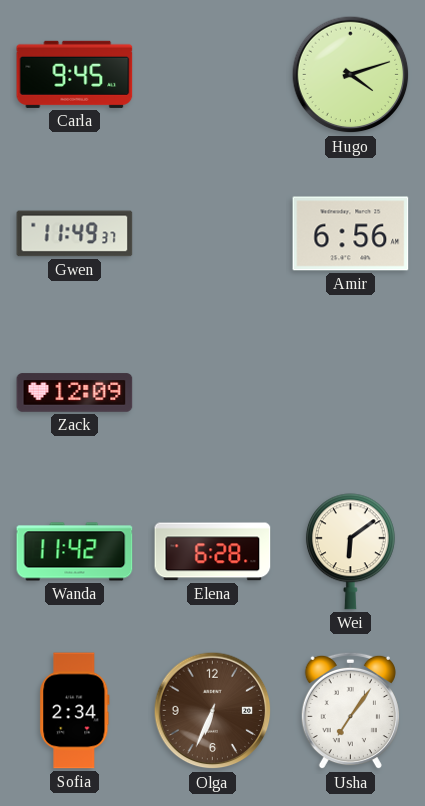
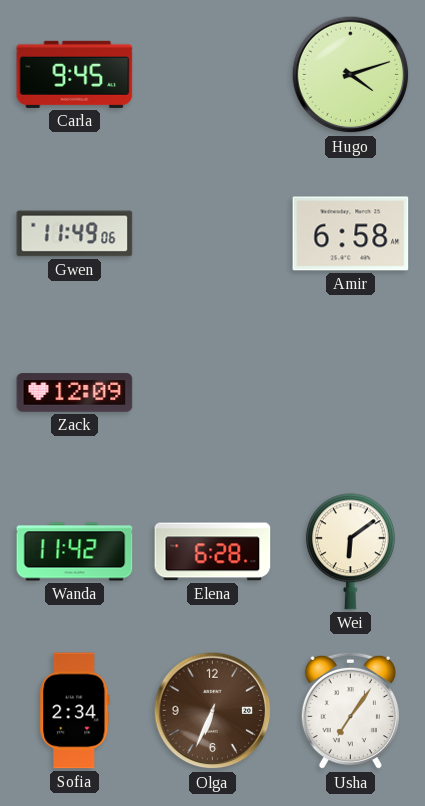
Gwen: 11:49:37 -> 11:49:06 (75, 234)
Amir: 6:56 -> 6:58 (351, 234)
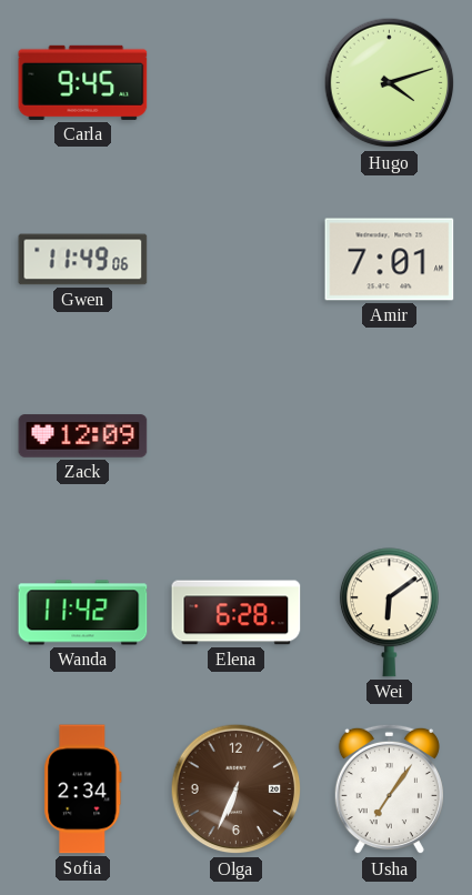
Amir: 6:58 -> 7:01 (390, 260)
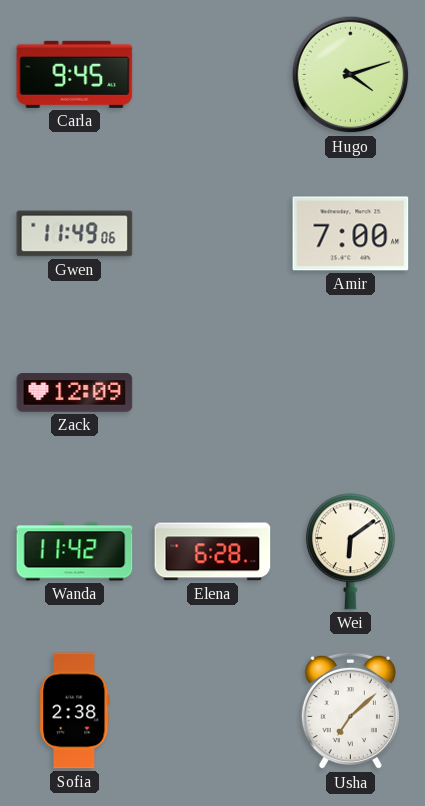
Amir: 7:01 -> 7:00 (351, 234)
Sofia: 2:34 -> 2:38 (75, 711)
Olga: 6:34 -> none (237, 790)
Usha: 7:06 -> 7:08 (350, 711)
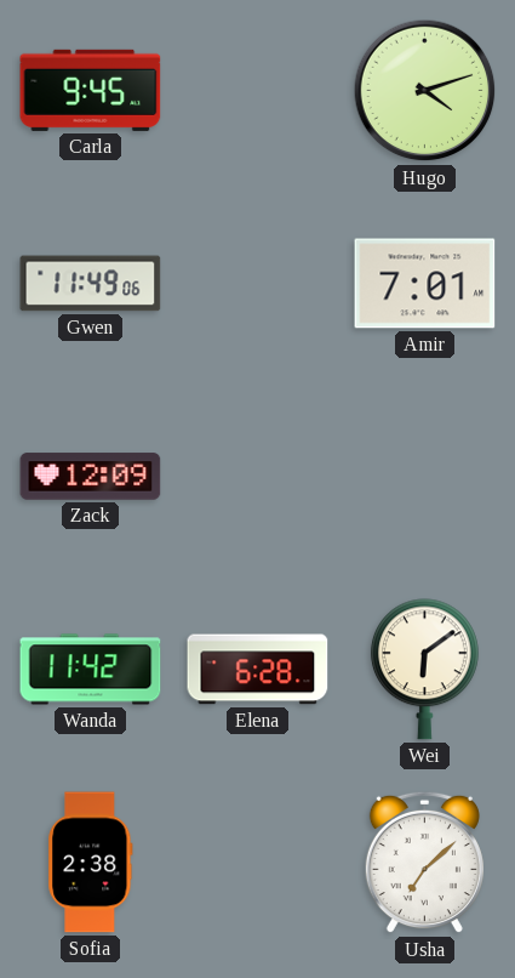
Amir: 7:00 -> 7:01 (425, 284)
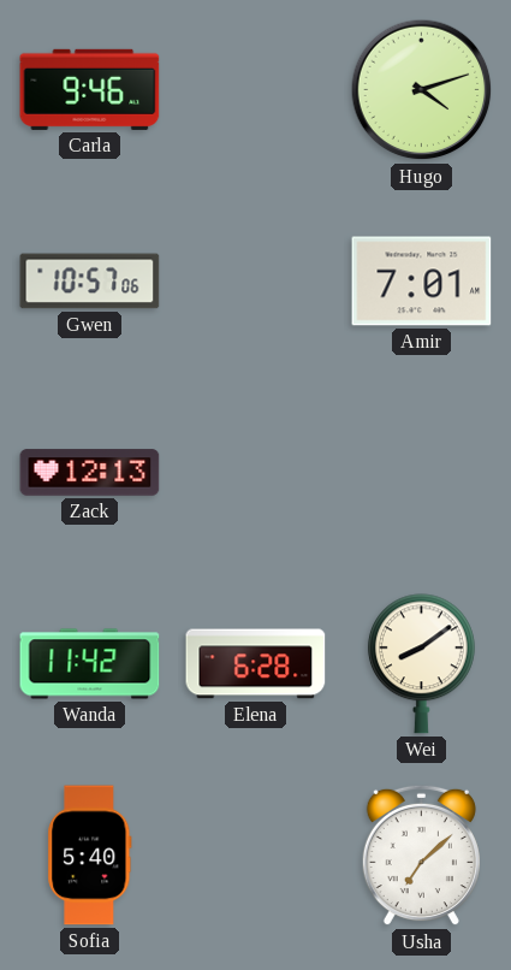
Carla: 9:45 -> 9:46 (90, 89)
Gwen: 11:49 -> 10:57 (90, 282)
Zack: 12:09 -> 12:13 (90, 473)
Wei: 6:09 -> 8:09 (421, 664)
Sofia: 2:38 -> 5:40 (90, 856)
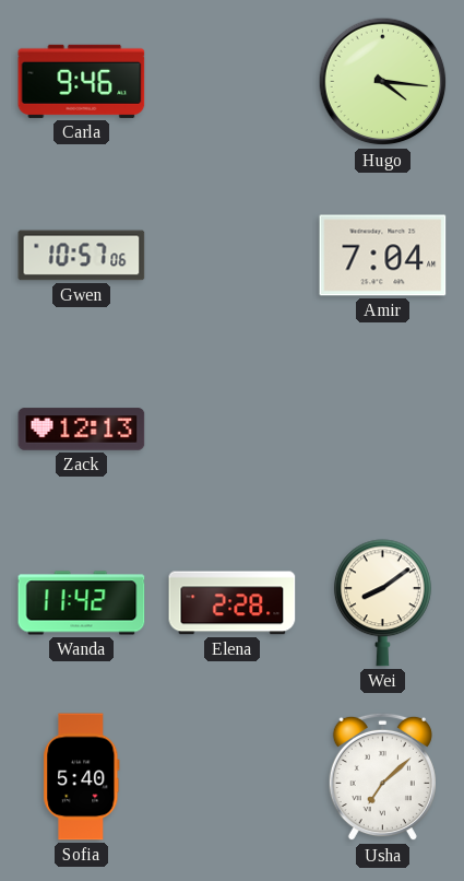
Hugo: 4:12 -> 4:16 (383, 82)
Amir: 7:01 -> 7:04 (383, 256)
Elena: 6:28 -> 2:28 (233, 603)
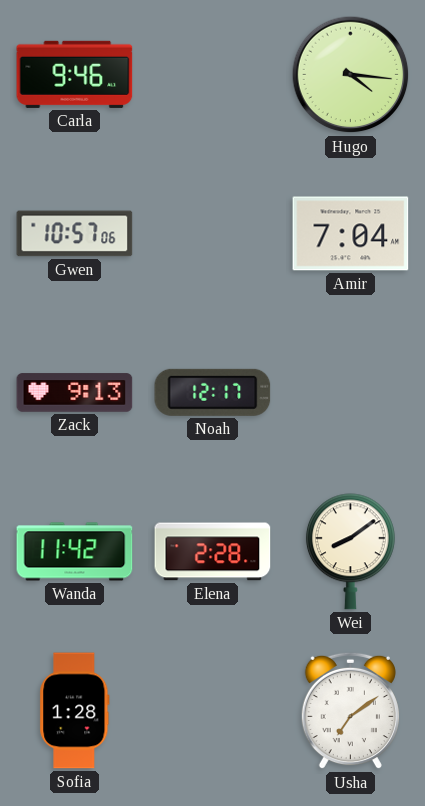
Zack: 12:13 -> 9:13 (75, 393)
Noah: none -> 12:17 (213, 392)
Sofia: 5:40 -> 1:28 (75, 711)
Usha: 7:08 -> 7:09 (350, 711)
